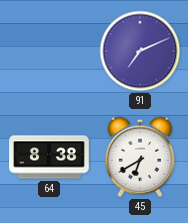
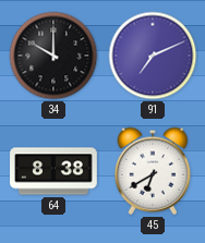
34: none -> 10:00 (53, 56)
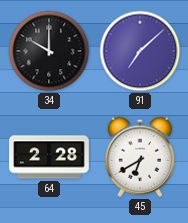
91: 7:11 -> 7:08 (140, 51)
64: 8:38 -> 2:28 (49, 157)
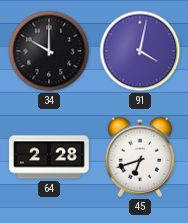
91: 7:08 -> 4:02 (140, 51)
45: 6:40 -> 6:42 (140, 157)
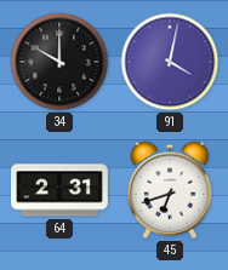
64: 2:28 -> 2:31 (59, 190)
